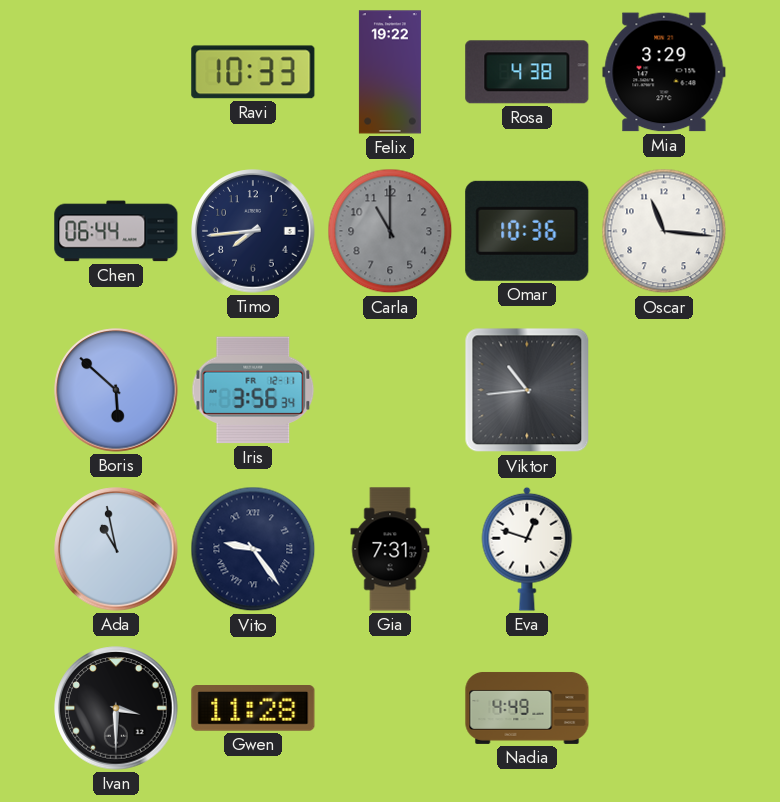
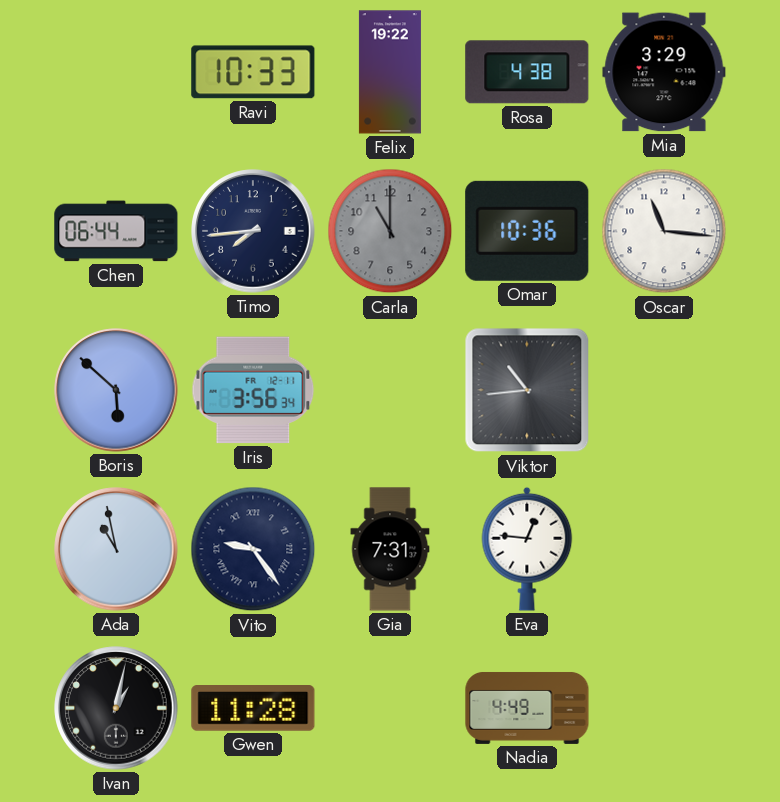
Eva: 12:48 -> 12:46 (527, 549)
Ivan: 3:30 -> 1:02 (116, 708)
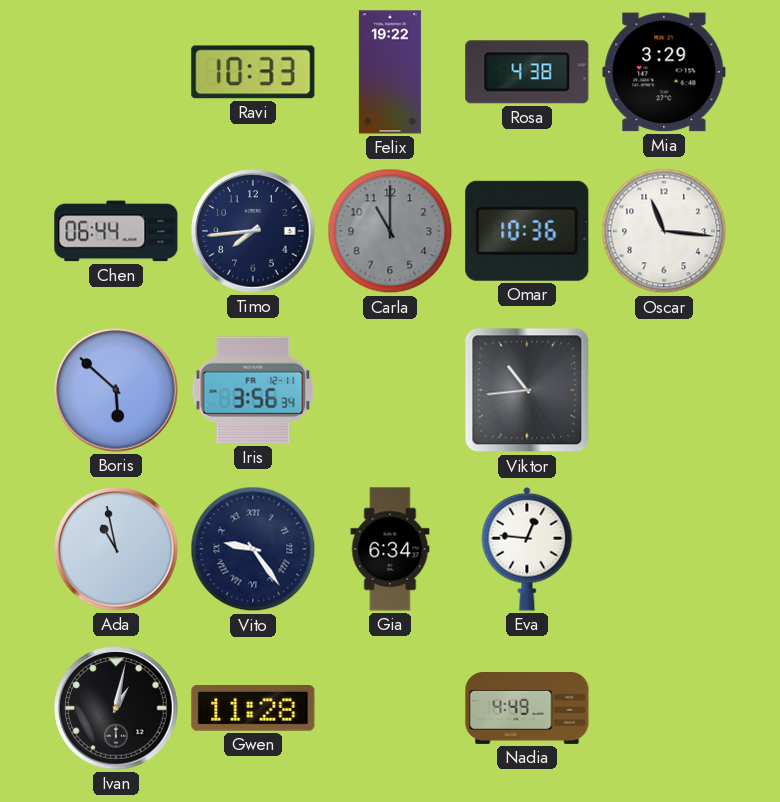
Gia: 7:31 -> 6:34 (390, 549)
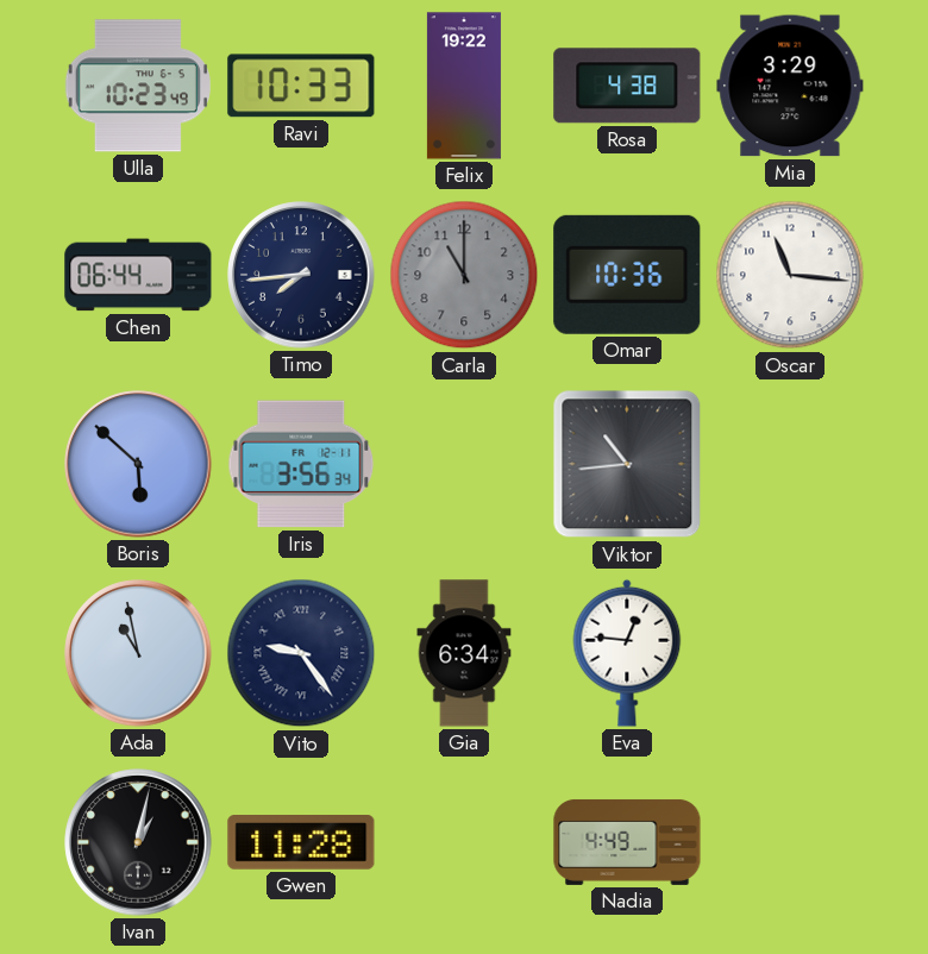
Ulla: none -> 10:23 (138, 86)
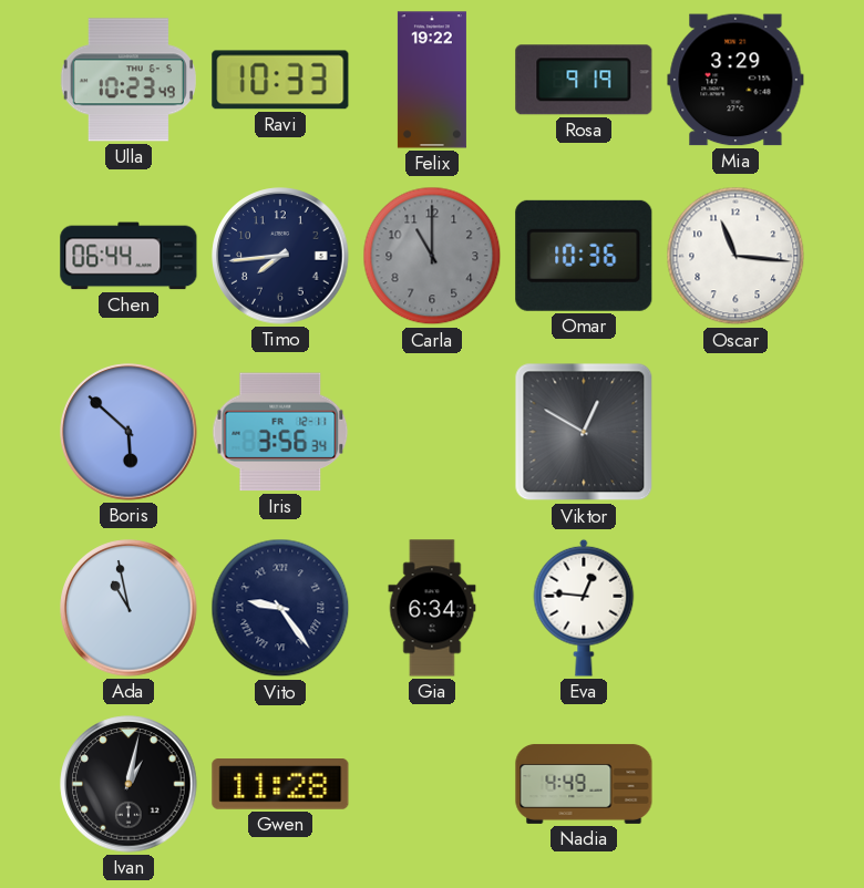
Rosa: 4:38 -> 9:19 (584, 80)
Viktor: 10:44 -> 12:50 (584, 432)
